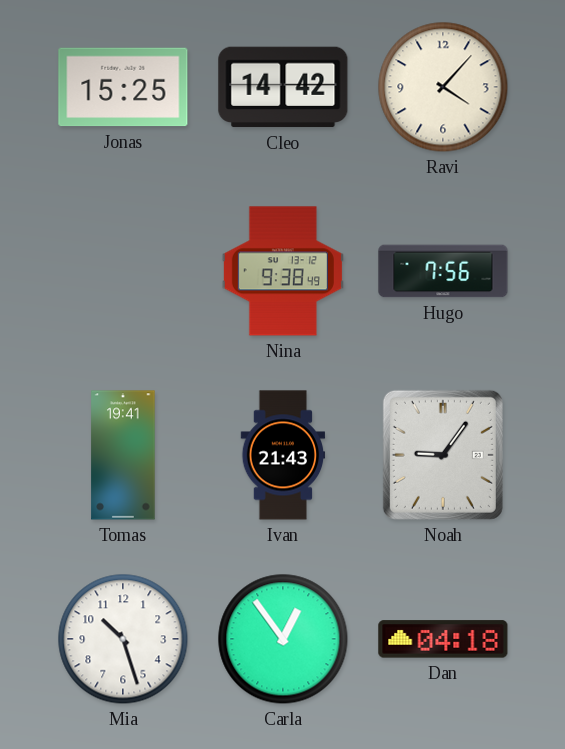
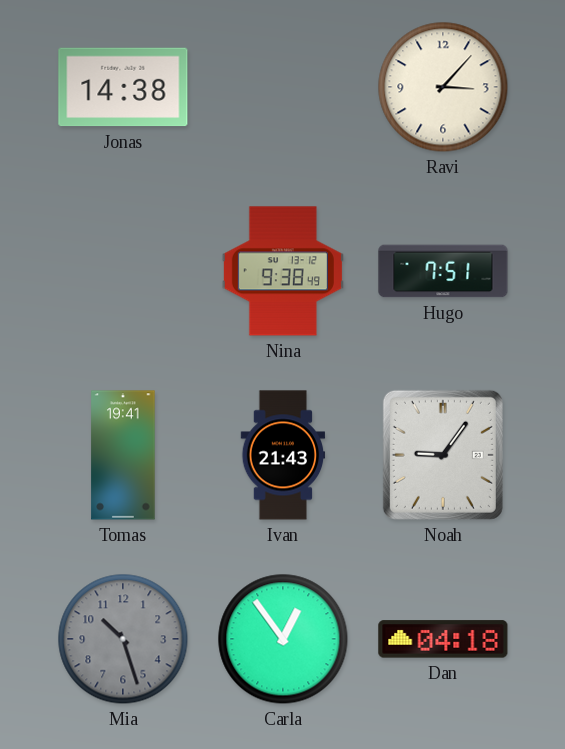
Jonas: 15:25 -> 14:38 (123, 87)
Cleo: 14:42 -> none (283, 87)
Ravi: 4:07 -> 3:07 (443, 87)
Hugo: 7:56 -> 7:51 (443, 271)
Mia dial: white -> grey (123, 639)
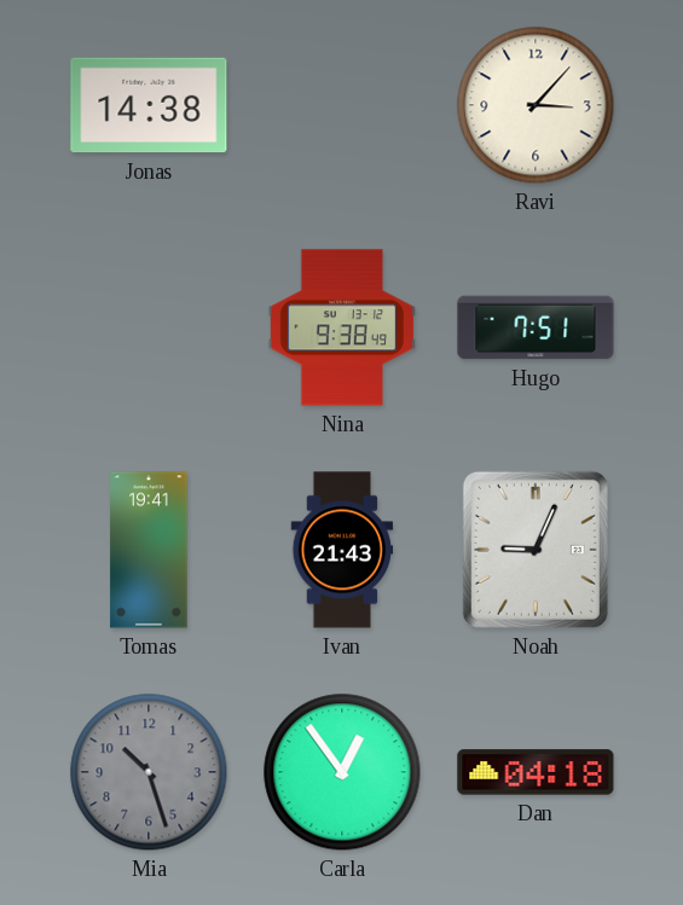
Noah: 9:06 -> 9:04 (536, 550)
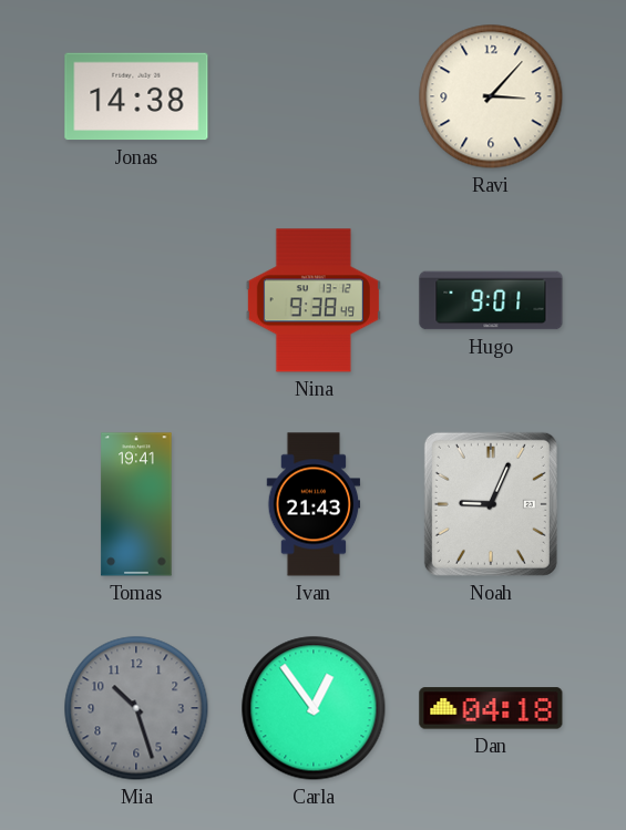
Hugo: 7:51 -> 9:01 (491, 300)
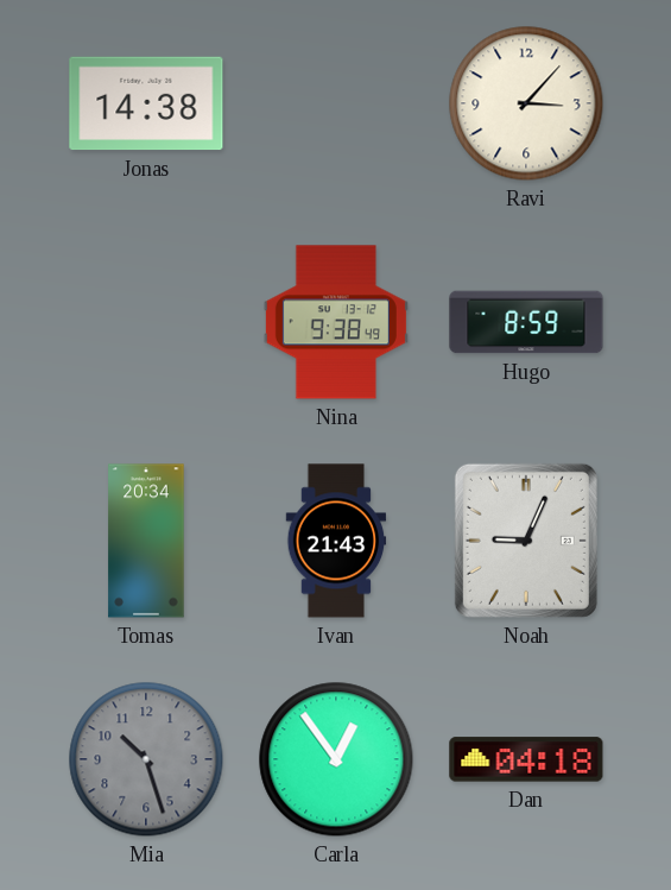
Hugo: 9:01 -> 8:59 (526, 322)
Tomas: 19:41 -> 20:34 (146, 541)
